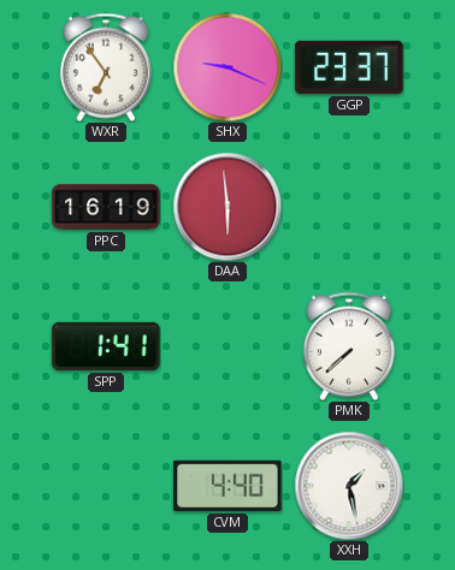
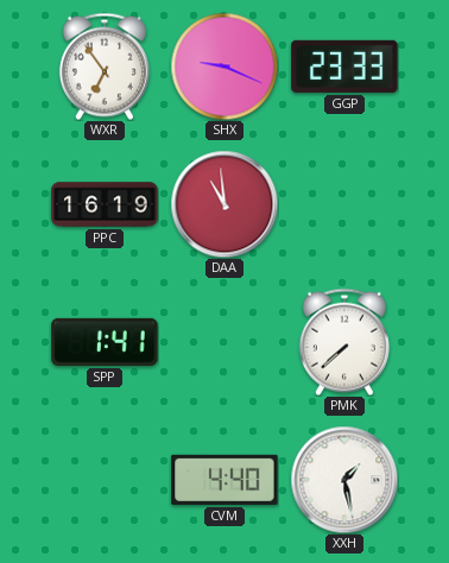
GGP: 23:37 -> 23:33 (344, 67)
DAA: 5:59 -> 10:59 (224, 204)
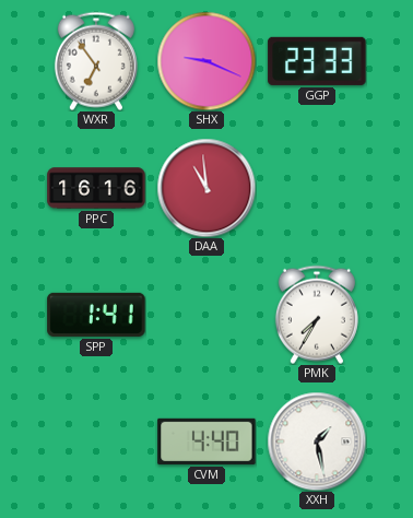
PPC: 16:19 -> 16:16 (96, 188)
PMK: 7:38 -> 7:35 (317, 315)
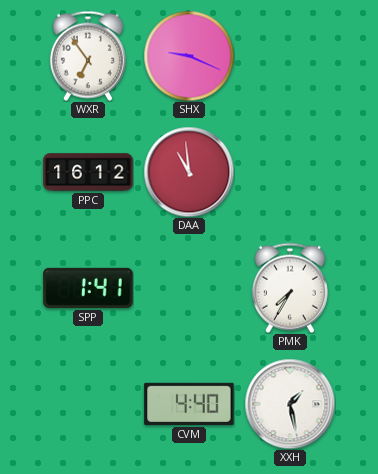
GGP: 23:33 -> none (317, 61)
PPC: 16:16 -> 16:12 (88, 172)
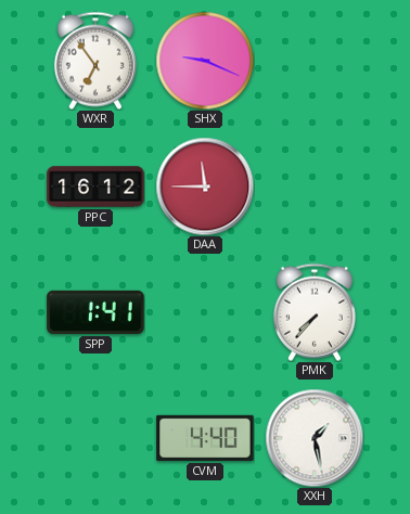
DAA: 10:59 -> 11:45 (205, 187)
PMK: 7:35 -> 7:37 (315, 312)
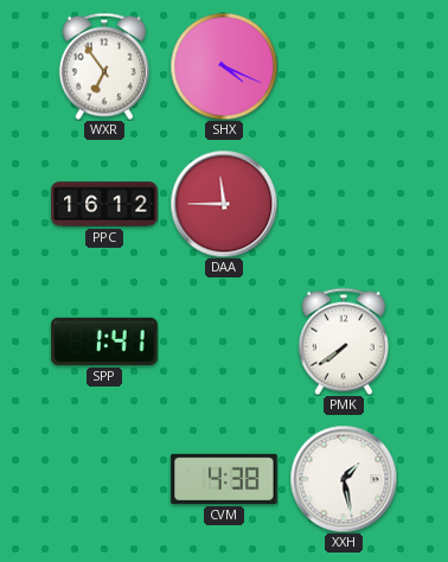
SHX: 9:19 -> 4:19 (224, 66)
PMK: 7:37 -> 7:39 (344, 341)
CVM: 4:40 -> 4:38 (224, 479)
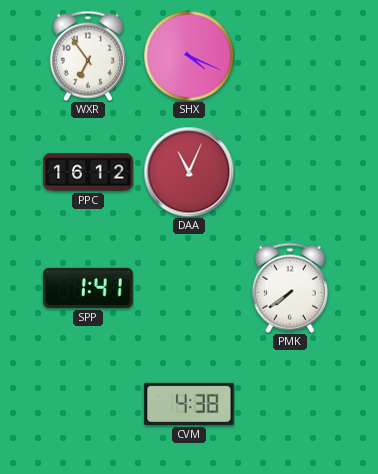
DAA: 11:45 -> 11:04 (189, 172)
XXH: 1:28 -> none (344, 479)
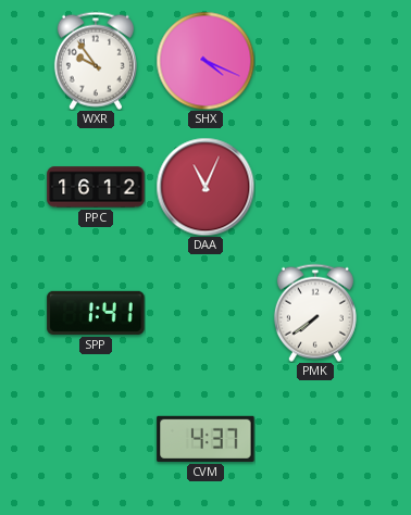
WXR: 6:54 -> 9:54 (96, 61)
CVM: 4:38 -> 4:37 (205, 439)
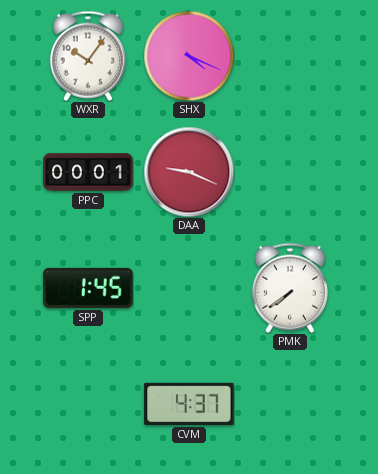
WXR: 9:54 -> 10:06 (88, 56)
PPC: 16:12 -> 00:01 (88, 172)
DAA: 11:04 -> 9:19 (189, 172)
SPP: 1:41 -> 1:45 (88, 288)
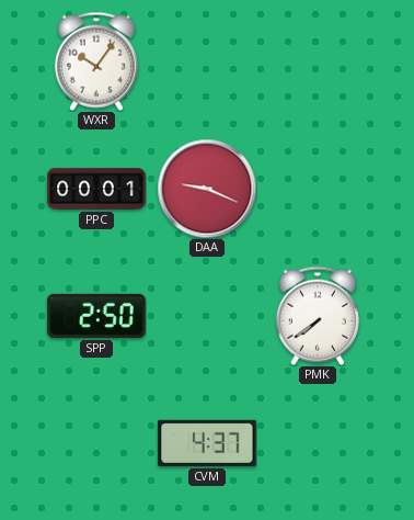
SHX: 4:19 -> none (189, 56)
SPP: 1:45 -> 2:50 (96, 316)
